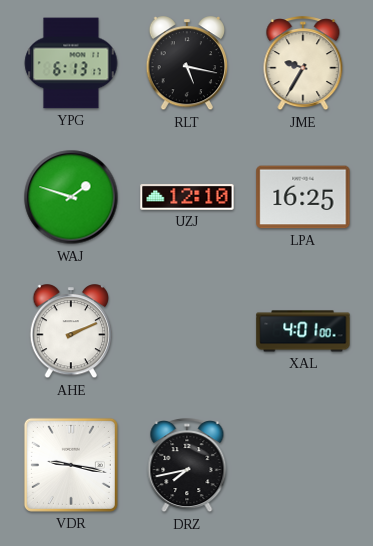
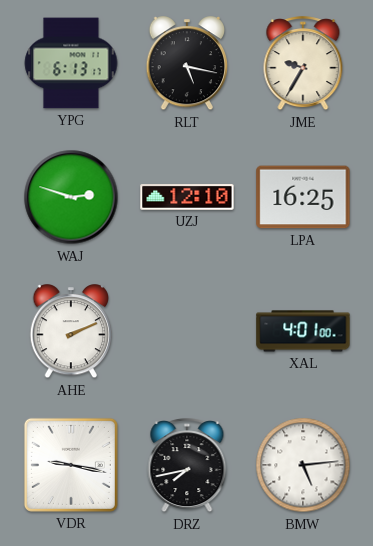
WAJ: 1:48 -> 2:48 (71, 197)
BMW: none -> 5:14 (303, 465)
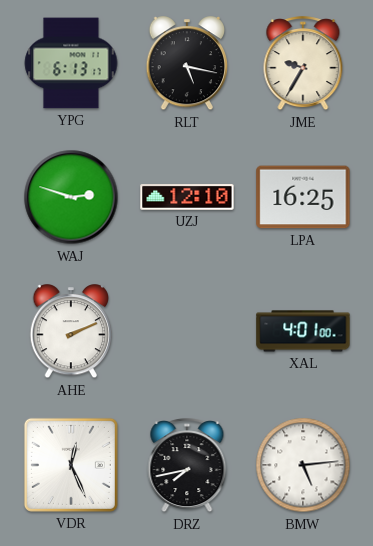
VDR: 9:17 -> 12:26 (71, 465)
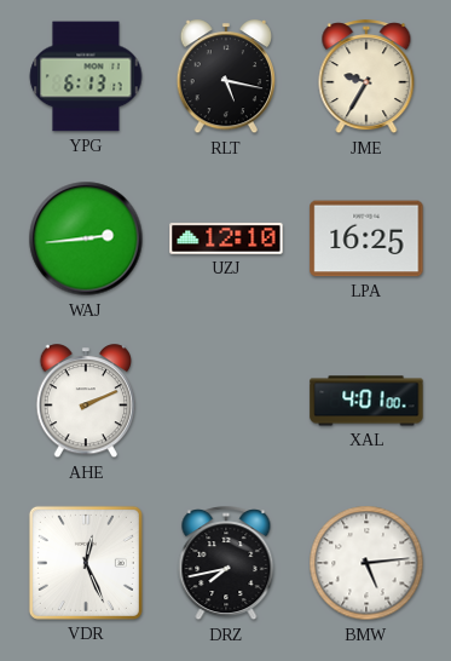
WAJ: 2:48 -> 2:44 (86, 238)
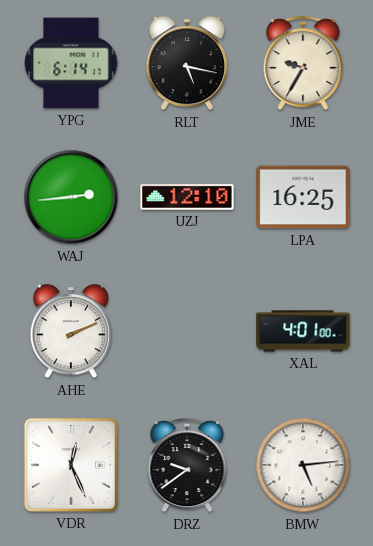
YPG: 6:13 -> 6:14 (71, 63)
DRZ: 7:43 -> 9:39 (187, 466)
